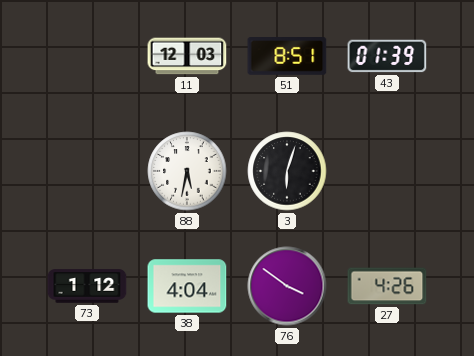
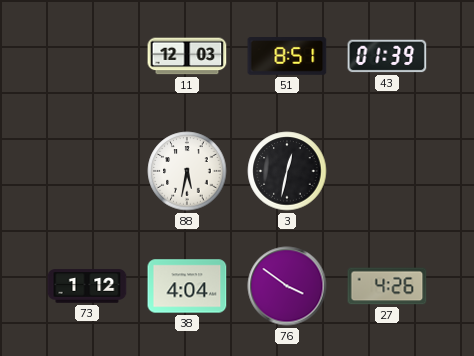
3: 6:03 -> 12:32 (287, 171)
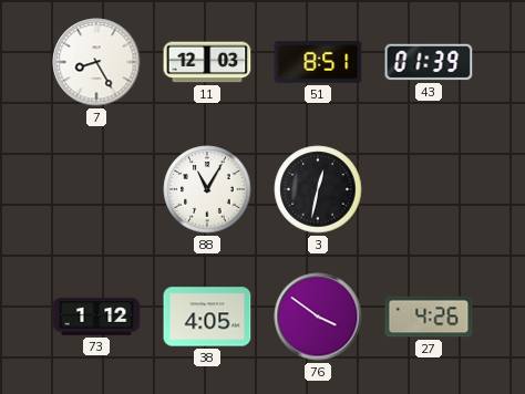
7: none -> 8:25 (96, 62)
88: 5:32 -> 11:05 (207, 189)
38: 4:04 -> 4:05 (207, 317)
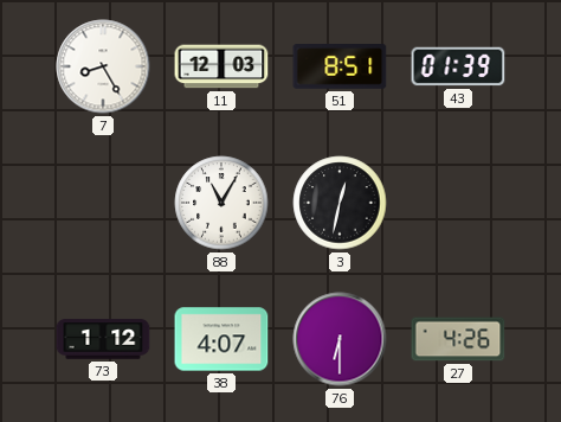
38: 4:05 -> 4:07 (221, 339)
76: 3:51 -> 6:30 (340, 339)
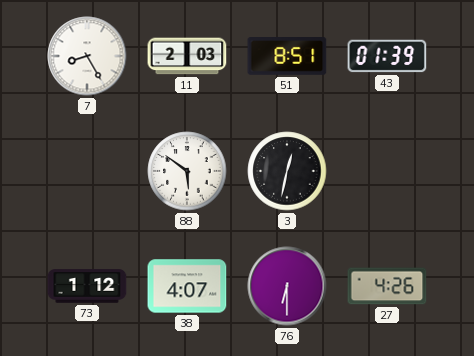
11: 12:03 -> 2:03 (187, 56)
88: 11:05 -> 5:51 (187, 171)
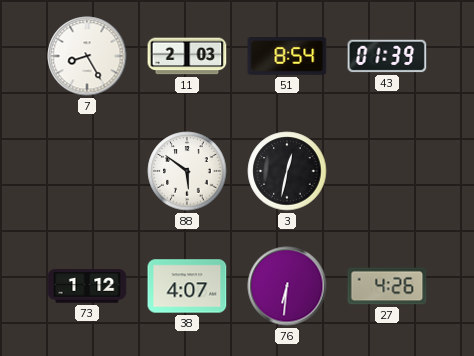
51: 8:51 -> 8:54 (287, 56)
76: 6:30 -> 6:31 (287, 286)
